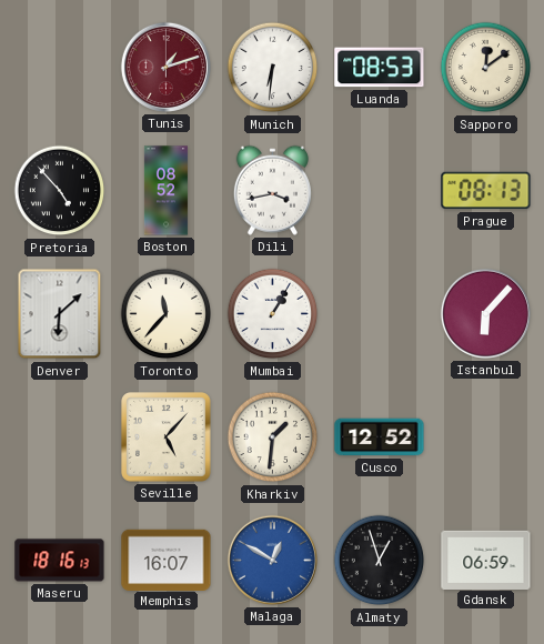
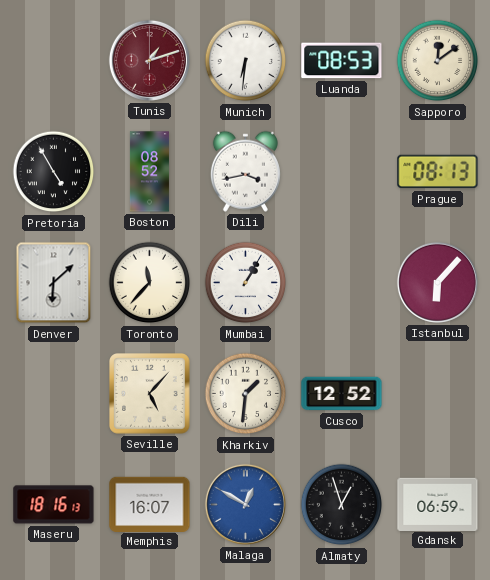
Pretoria: 4:53 -> 4:55 (54, 172)
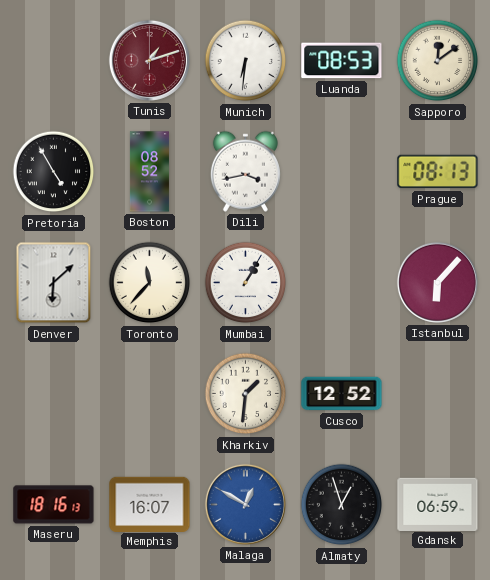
Seville: 5:07 -> none (150, 394)
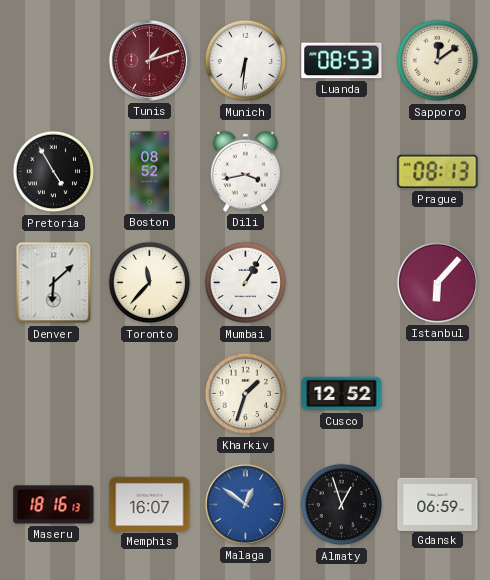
Kharkiv: 1:31 -> 1:33 (246, 394)
Malaga: 12:50 -> 12:51 (245, 504)
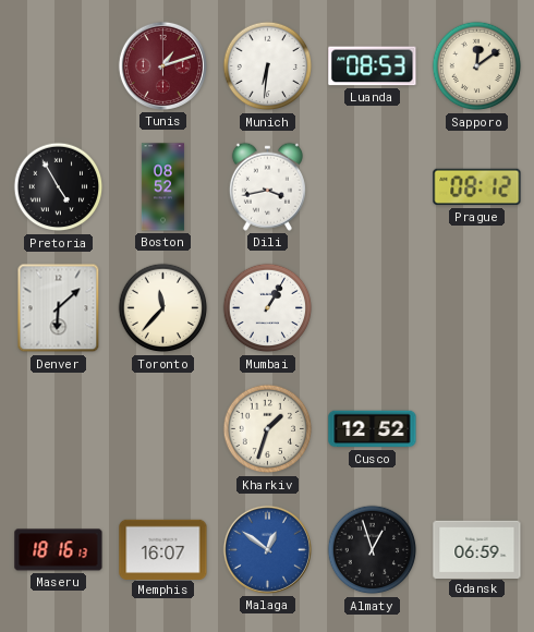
Prague: 08:13 -> 08:12 (477, 187)
Istanbul: 6:07 -> none (437, 282)
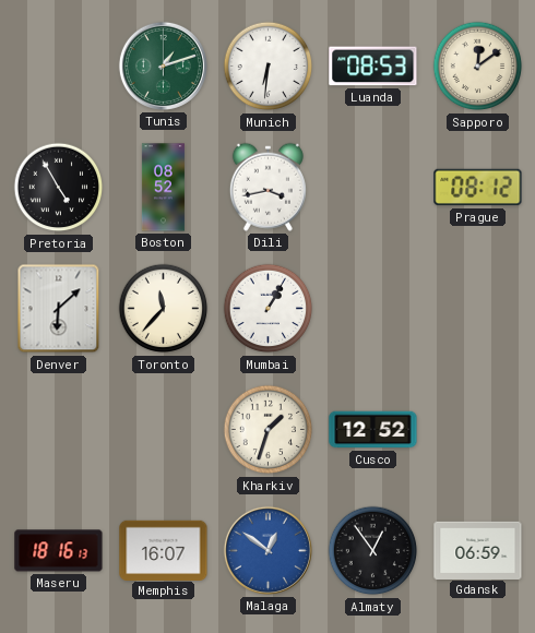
Tunis dial: burgundy -> green (163, 65)
Almaty: 12:57 -> 12:54 (373, 551)
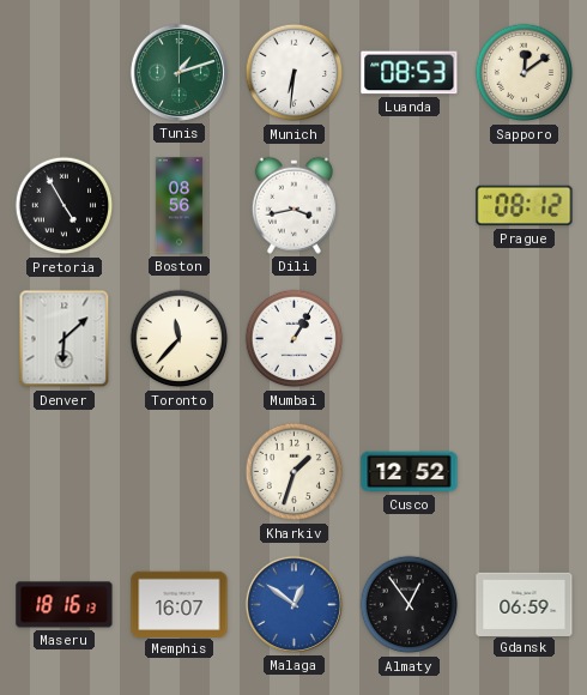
Boston: 08:52 -> 08:56 (178, 206)
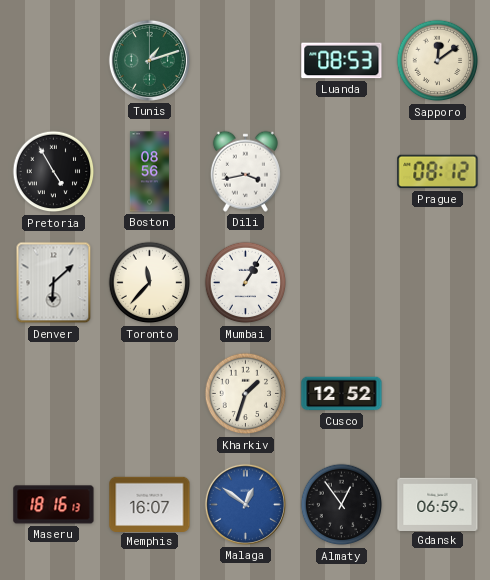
Munich: 6:31 -> none (295, 73)
